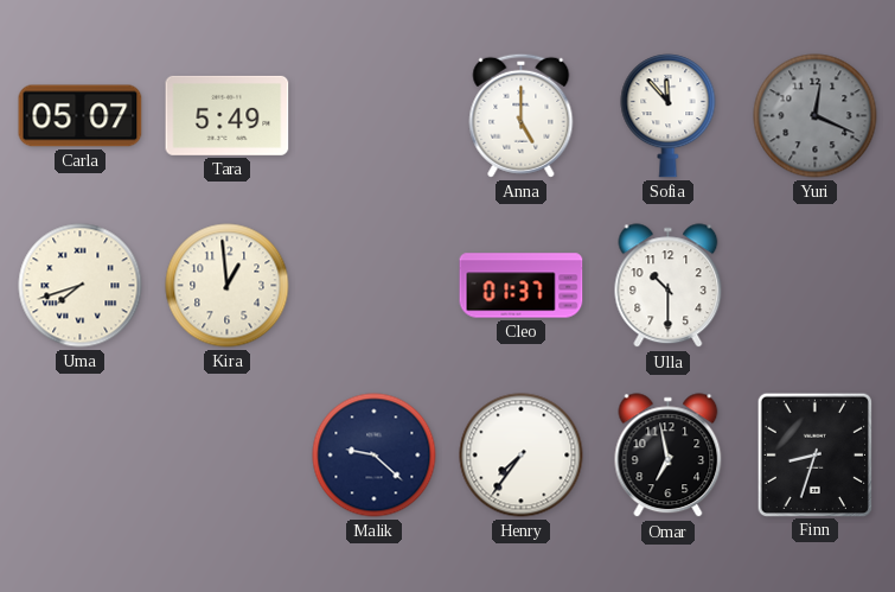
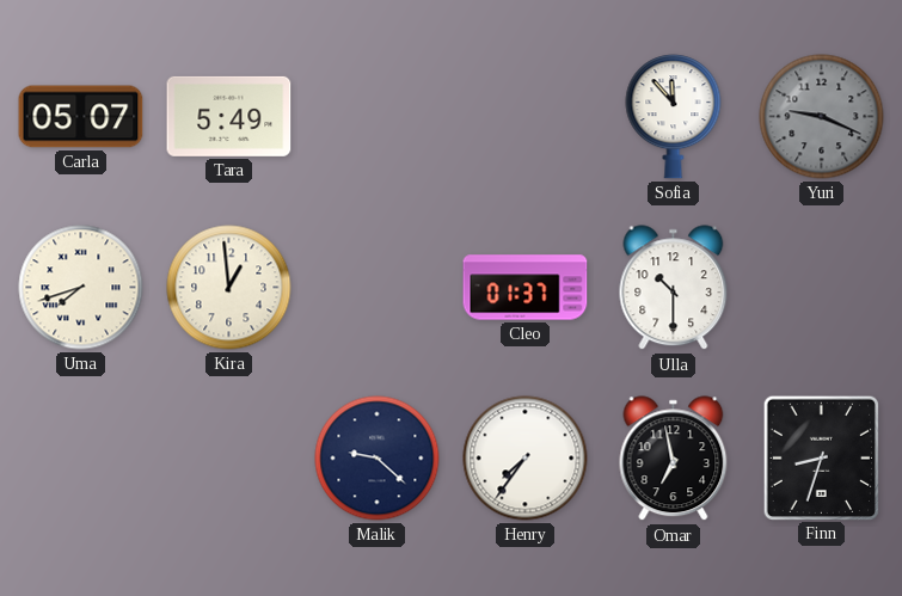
Anna: 5:00 -> none (522, 115)
Yuri: 12:19 -> 9:19 (822, 117)
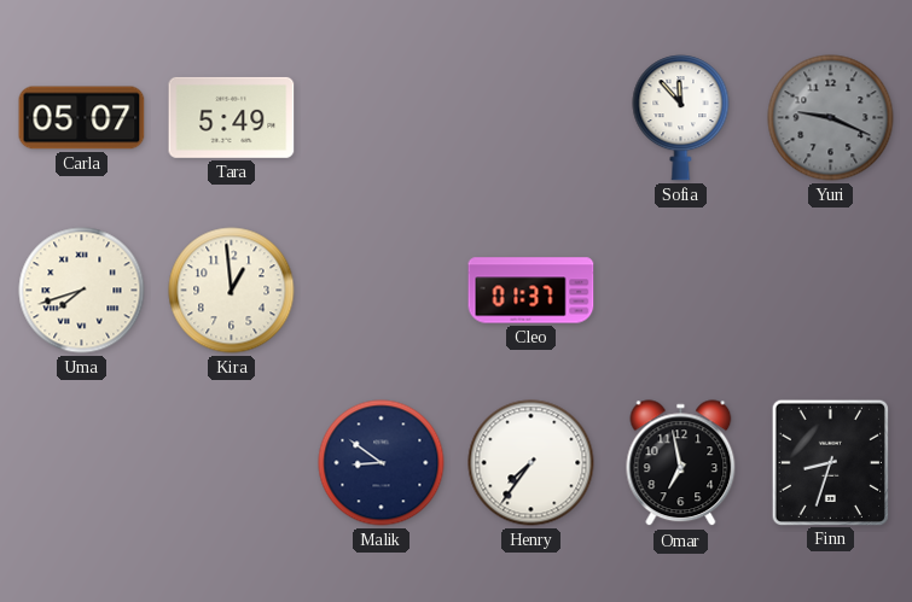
Ulla: 10:30 -> none (674, 288)
Malik: 9:22 -> 8:51 (382, 463)
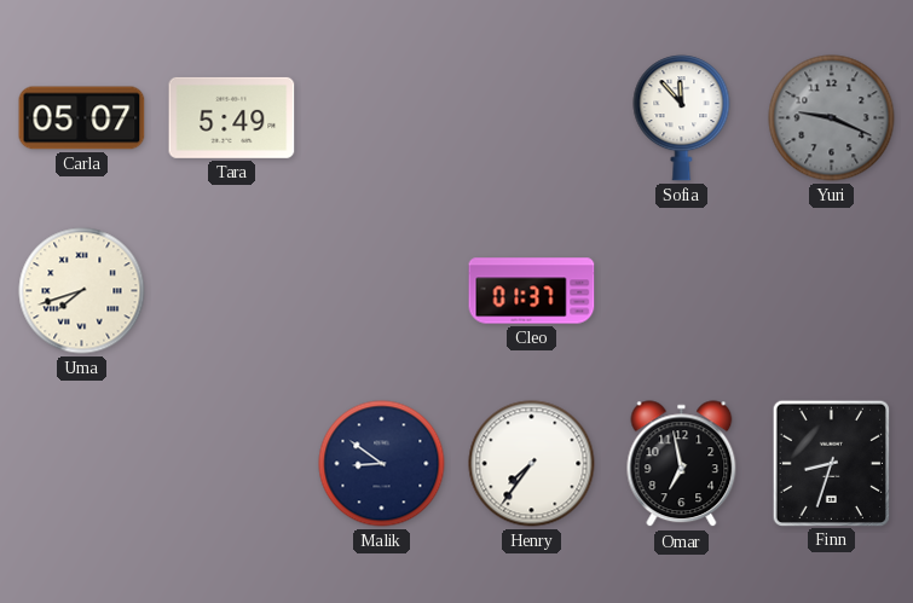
Kira: 12:59 -> none (232, 291)
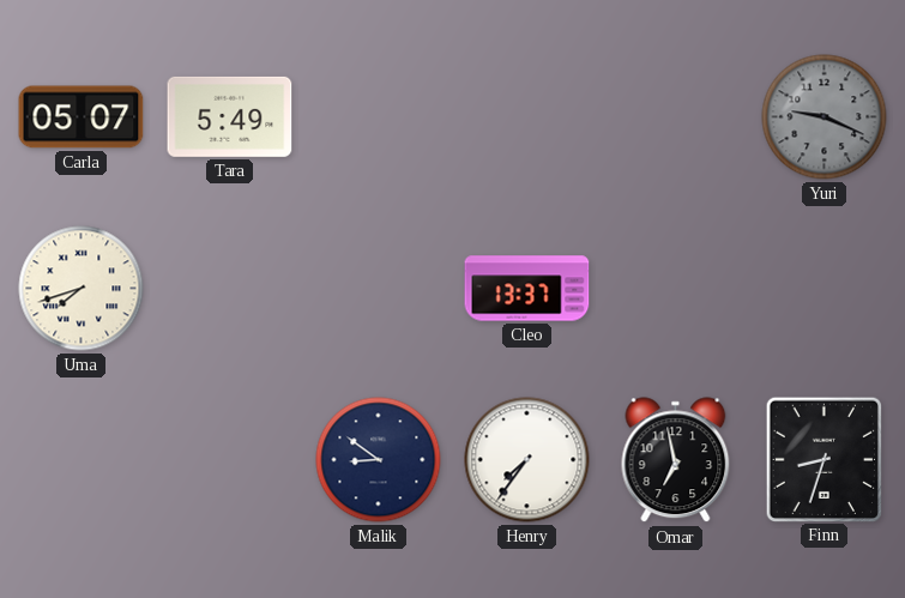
Sofia: 11:53 -> none (682, 118)
Cleo: 01:37 -> 13:37 (527, 289)
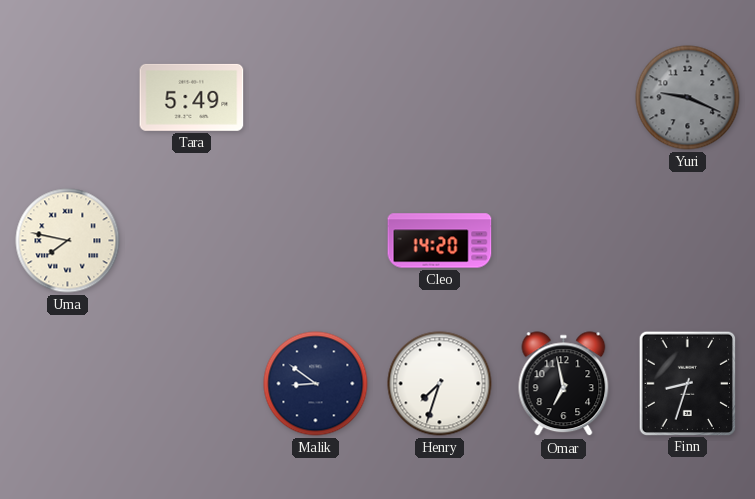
Carla: 05:07 -> none (82, 117)
Uma: 7:42 -> 7:47 (68, 241)
Cleo: 13:37 -> 14:20 (440, 241)
Henry: 7:36 -> 7:33 (440, 384)
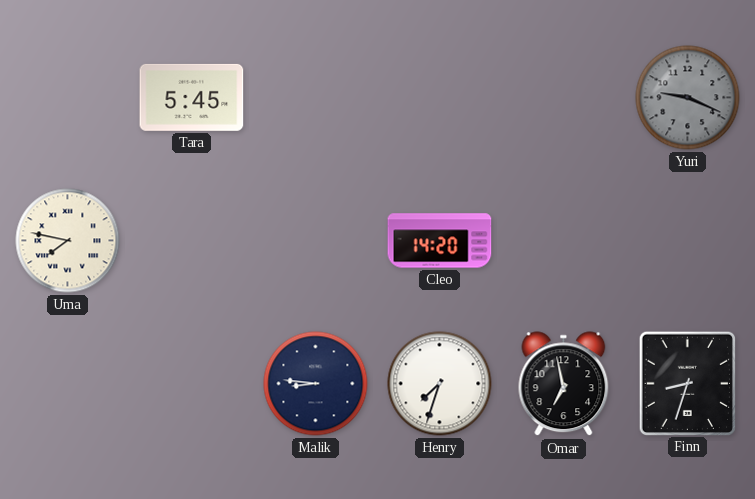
Tara: 5:49 -> 5:45 (192, 97)
Malik: 8:51 -> 8:46 (316, 384)
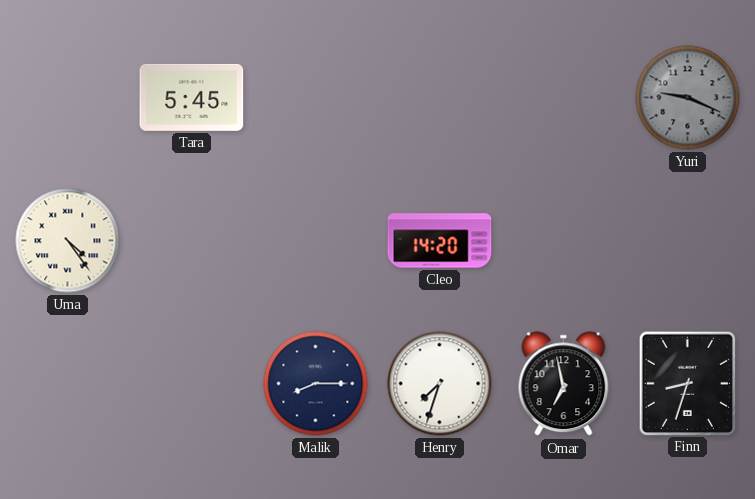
Uma: 7:47 -> 4:24 (68, 241)
Malik: 8:46 -> 8:15 (316, 384)
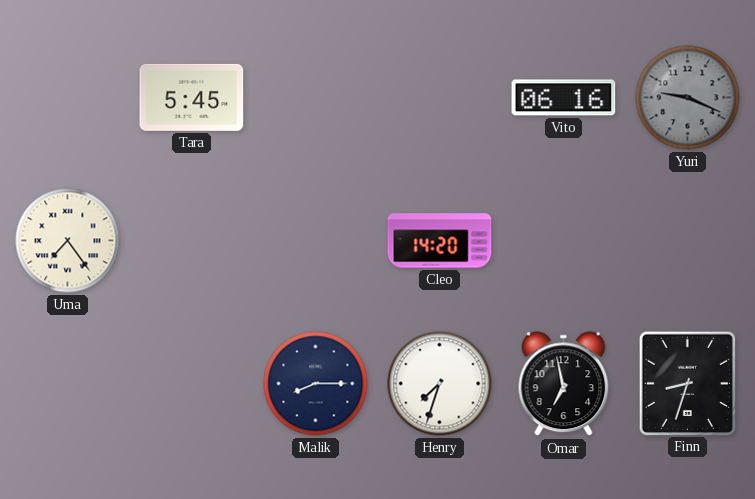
Vito: none -> 06:16 (564, 98)
Uma: 4:24 -> 7:24 (68, 241)
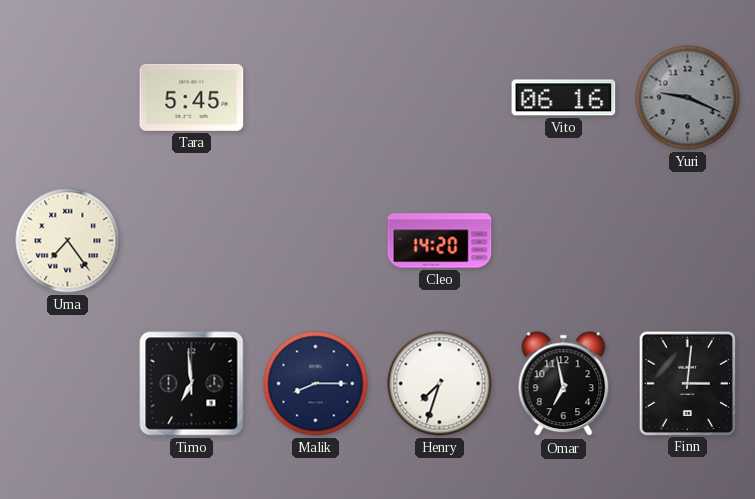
Timo: none -> 6:59 (192, 384)
Finn: 8:33 -> 3:01 (687, 383)
